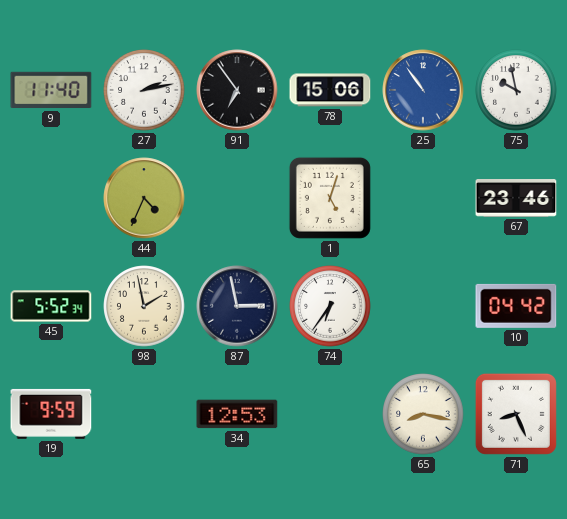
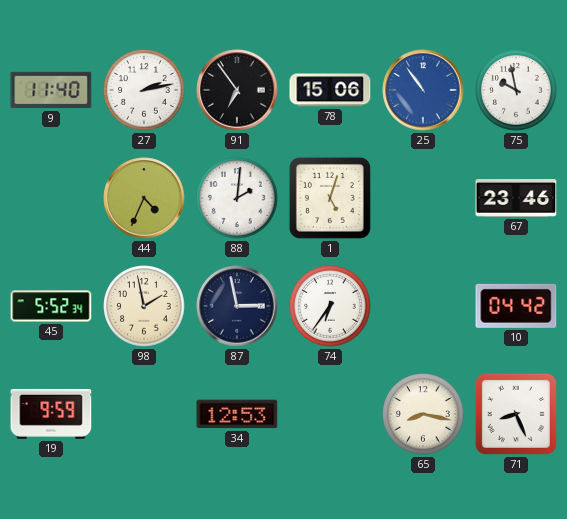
88: none -> 2:01 (237, 198)
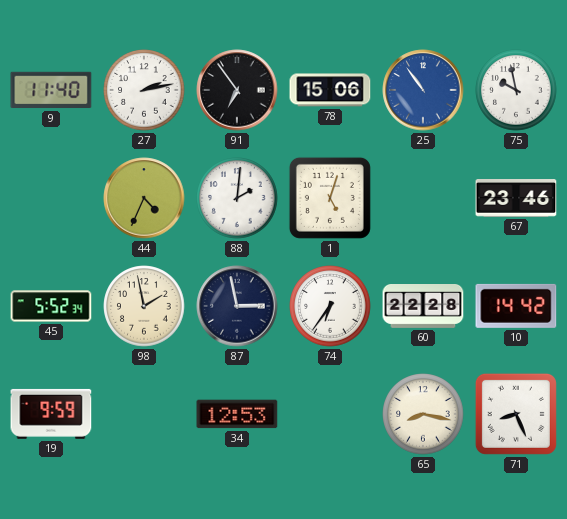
60: none -> 22:28 (423, 307)
10: 04:42 -> 14:42 (516, 306)
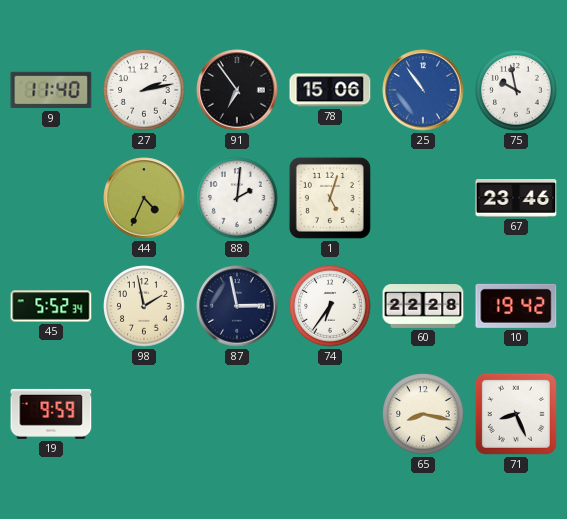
10: 14:42 -> 19:42 (516, 306)
34: 12:53 -> none (237, 414)
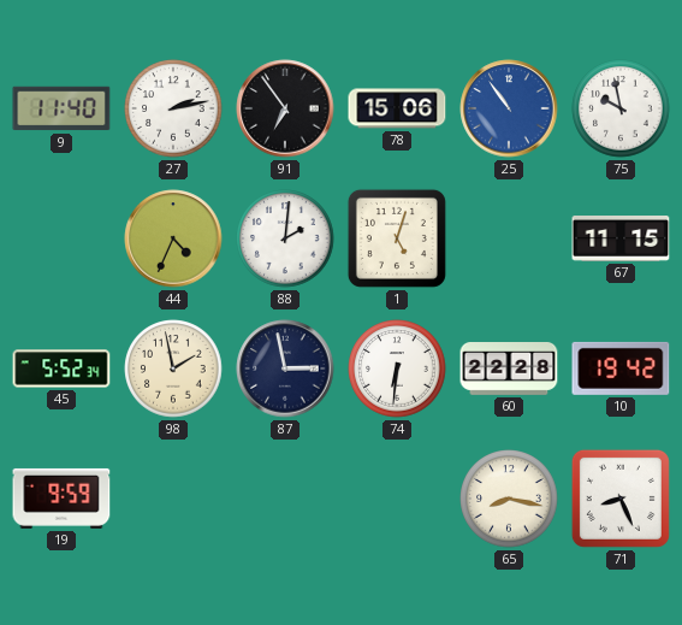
67: 23:46 -> 11:15 (621, 240)
74: 6:36 -> 6:31 (397, 368)
